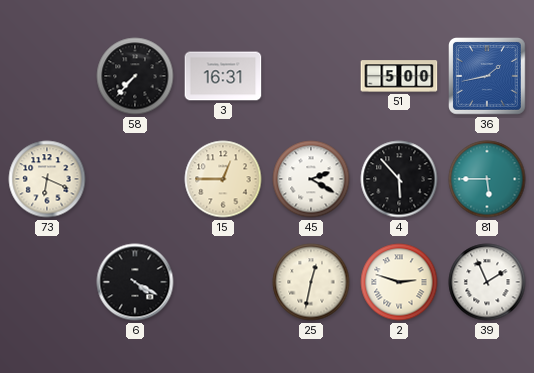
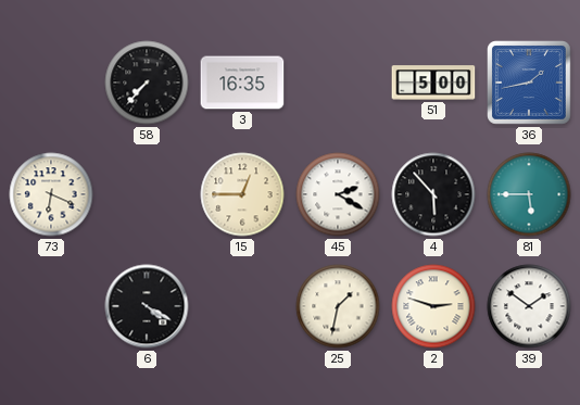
3: 16:31 -> 16:35 (242, 83)
25: 12:32 -> 1:32 (338, 306)
39: 1:56 -> 1:51 (529, 306)
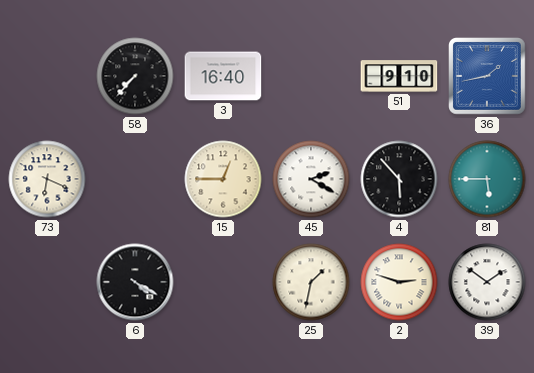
3: 16:35 -> 16:40 (223, 76)
51: 5:00 -> 9:10 (399, 76)
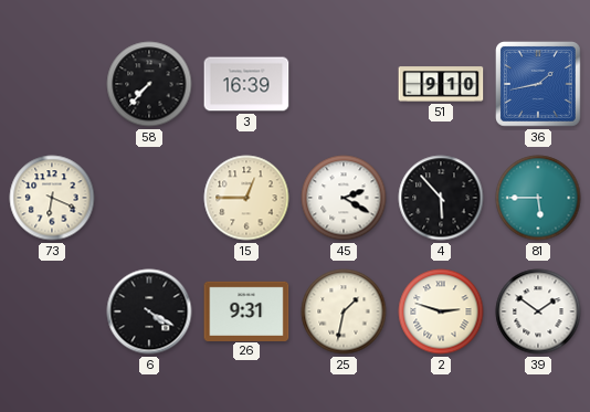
3: 16:40 -> 16:39 (246, 84)
26: none -> 9:31 (246, 310)
